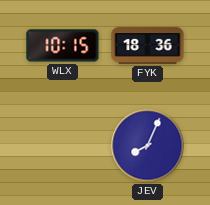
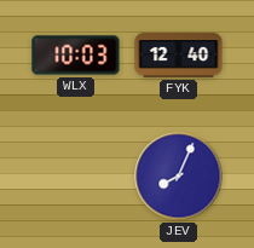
WLX: 10:15 -> 10:03 (76, 56)
FYK: 18:36 -> 12:40 (179, 56)
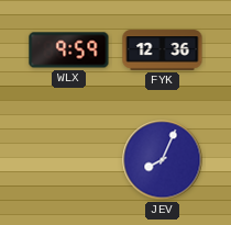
WLX: 10:03 -> 9:59 (69, 50)
FYK: 12:40 -> 12:36 (163, 50)
